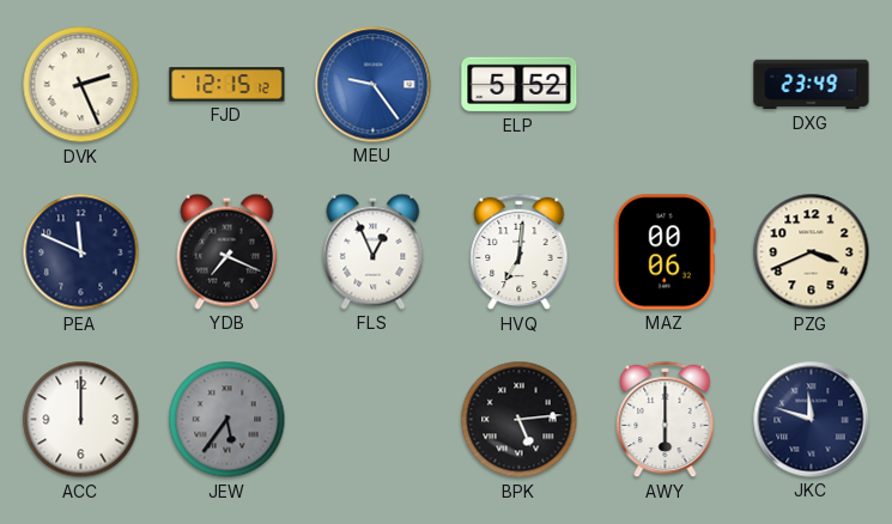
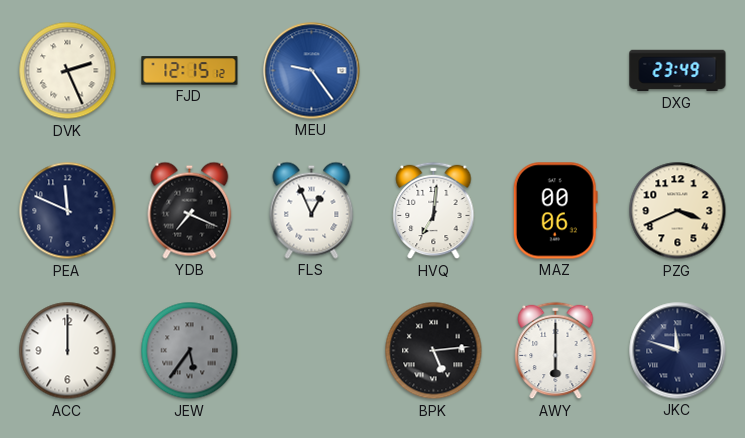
ELP: 5:52 -> none (520, 85)
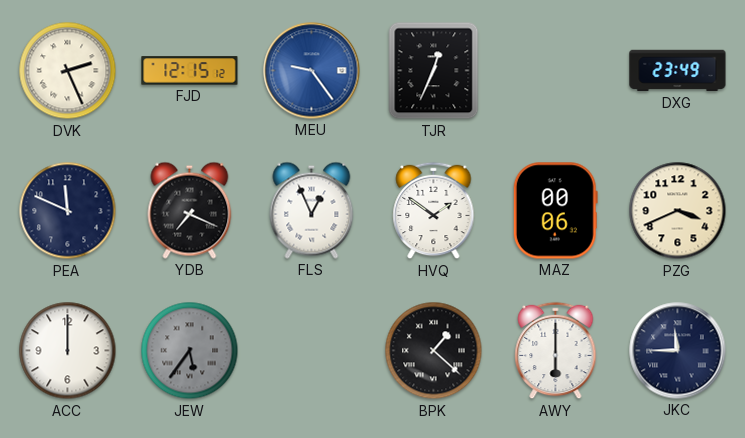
TJR: none -> 12:34 (434, 71)
HVQ: 7:01 -> 1:51 (434, 211)
BPK: 5:14 -> 1:22 (434, 351)
JKC: 11:48 -> 11:45 (678, 351)
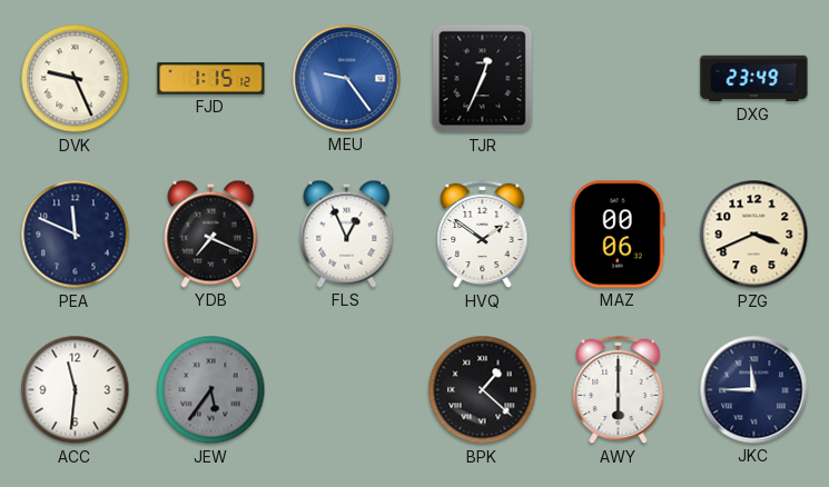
DVK: 2:26 -> 9:26 (76, 79)
FJD: 12:15 -> 1:15 (211, 79)
ACC: 12:00 -> 11:31 (76, 390)
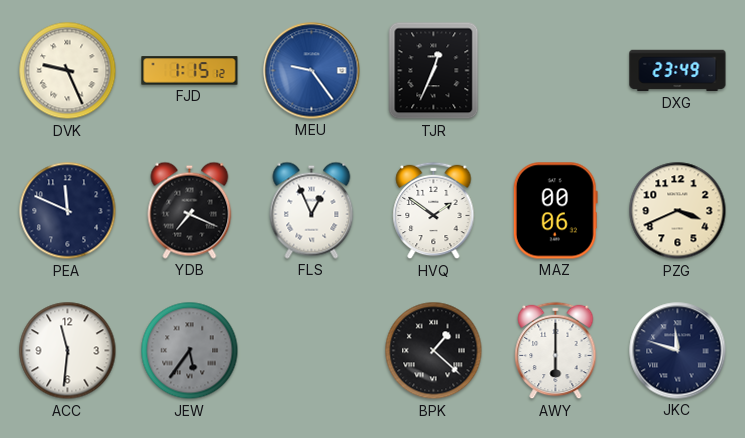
JKC: 11:45 -> 11:48 (678, 351)
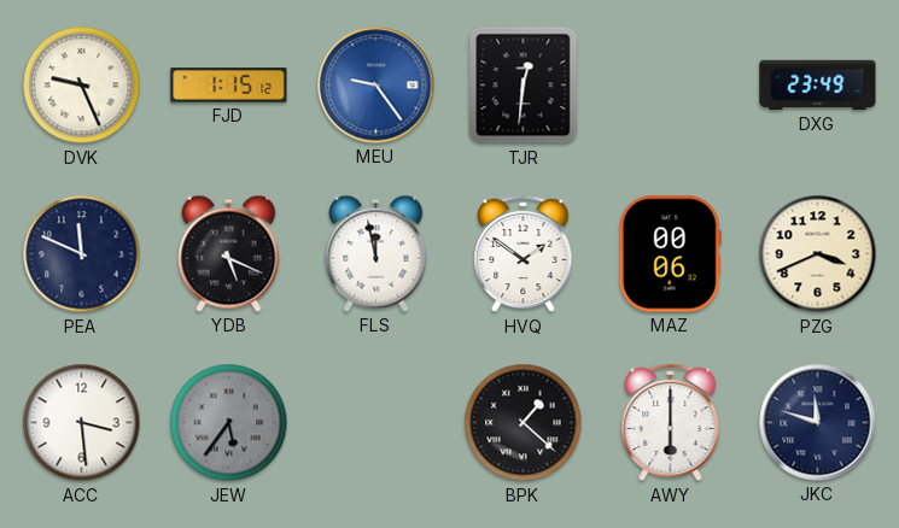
TJR: 12:34 -> 12:31 (524, 86)
YDB: 7:19 -> 5:19 (229, 253)
FLS: 12:56 -> 11:58 (376, 253)
ACC: 11:31 -> 3:29 (82, 423)
